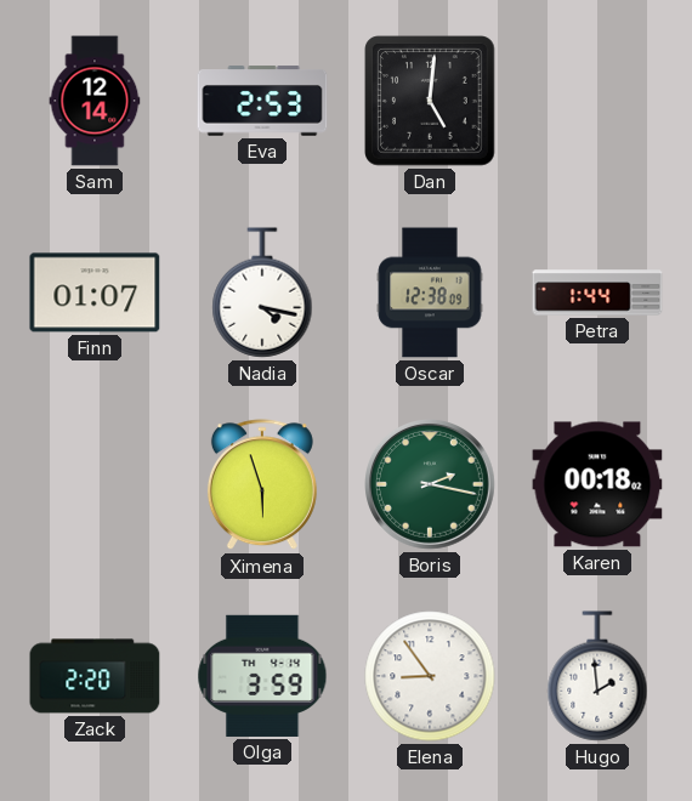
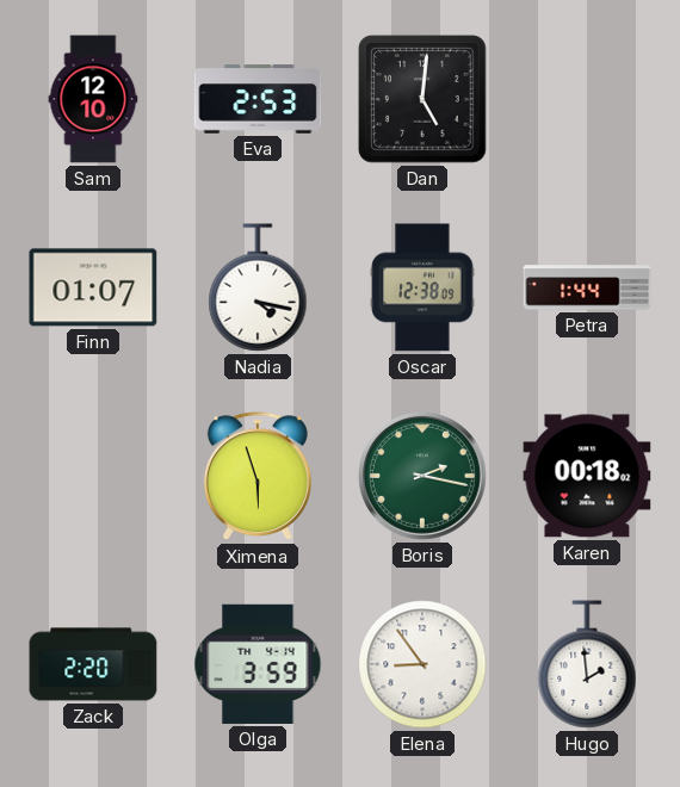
Sam: 12:14 -> 12:10 (93, 99)
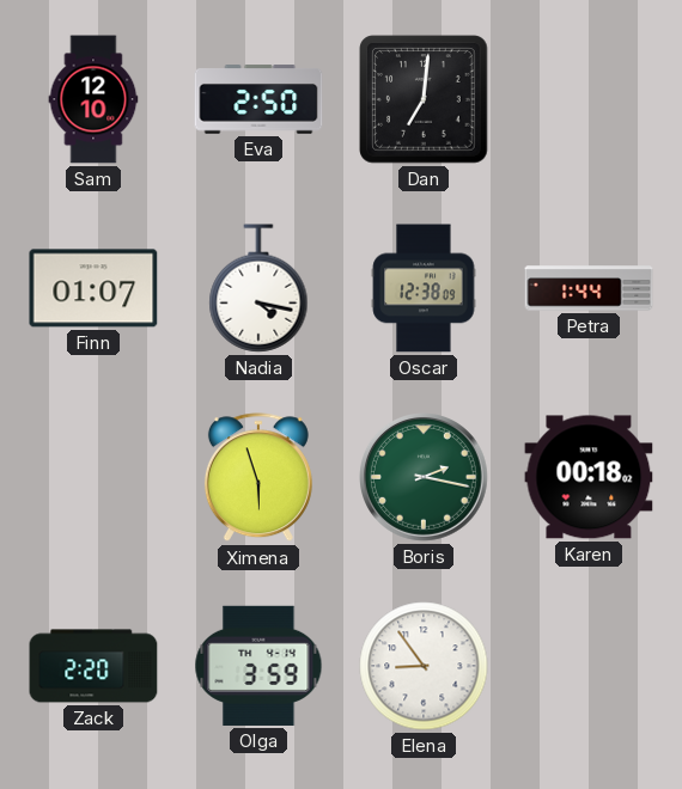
Eva: 2:53 -> 2:50 (258, 99)
Dan: 5:01 -> 7:01 (424, 99)
Hugo: 1:59 -> none (587, 664)
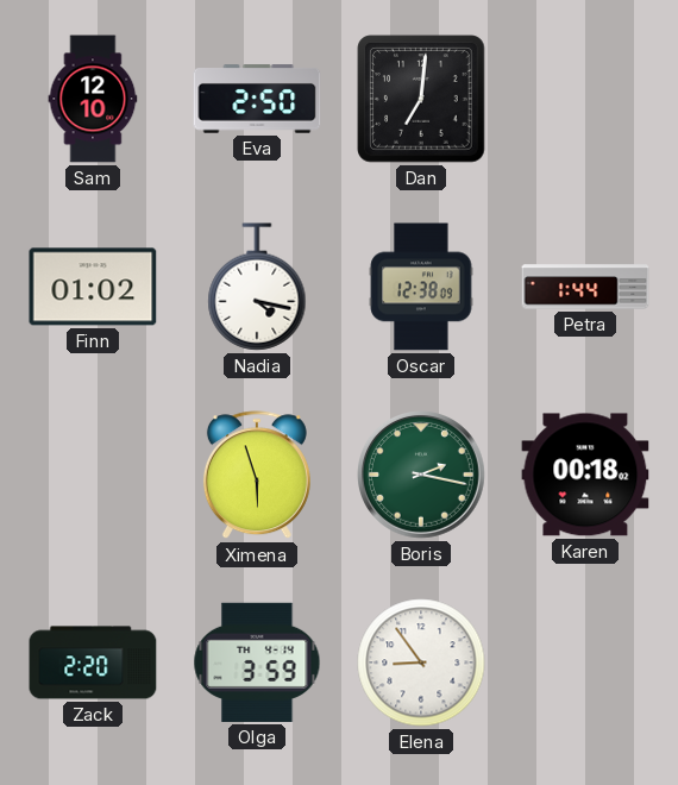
Finn: 01:07 -> 01:02 (93, 287)
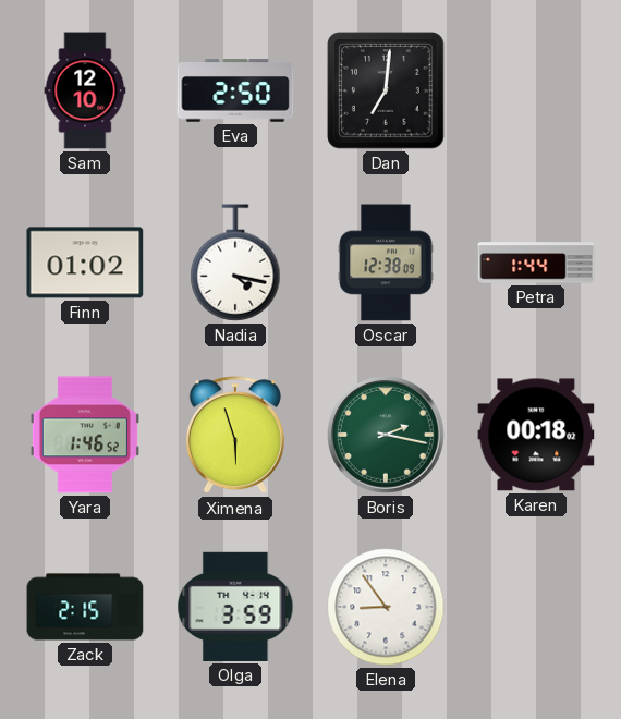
Yara: none -> 1:46 (85, 435)
Zack: 2:20 -> 2:15 (85, 607)
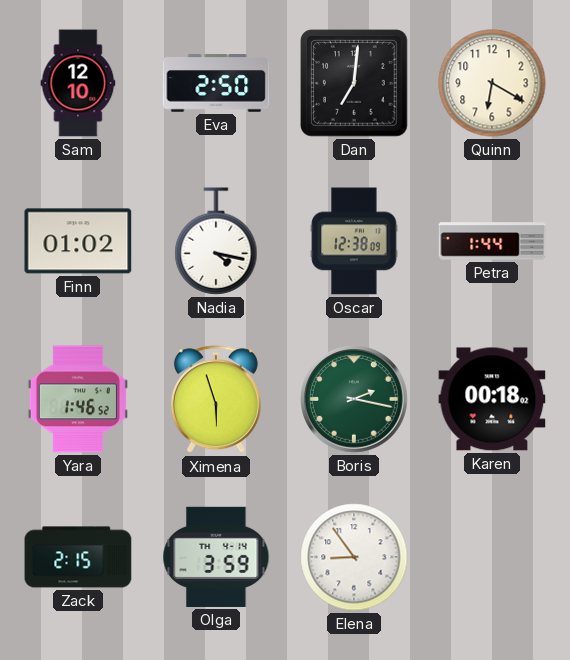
Quinn: none -> 6:20 (492, 83)
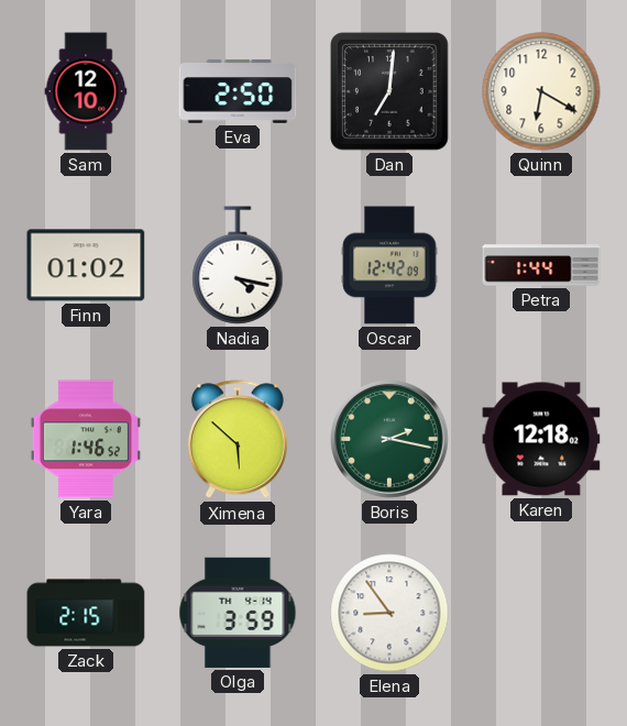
Oscar: 12:38 -> 12:42 (389, 265)
Ximena: 5:57 -> 5:52 (238, 440)
Karen: 00:18 -> 12:18 (541, 439)
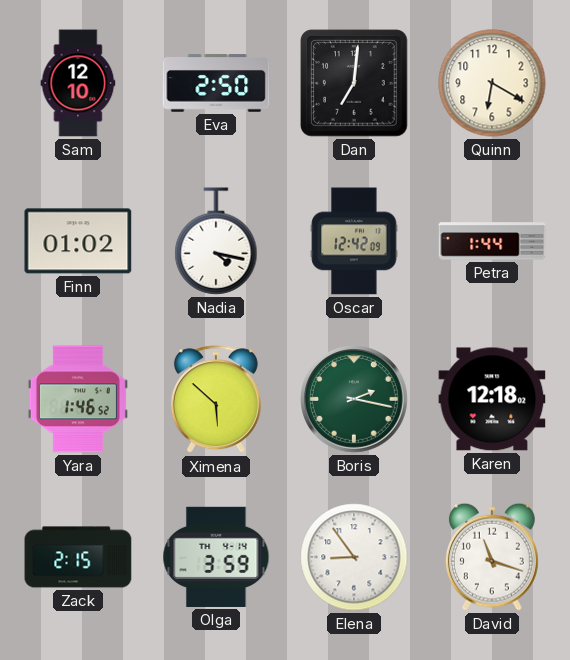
David: none -> 11:18 (492, 557)
